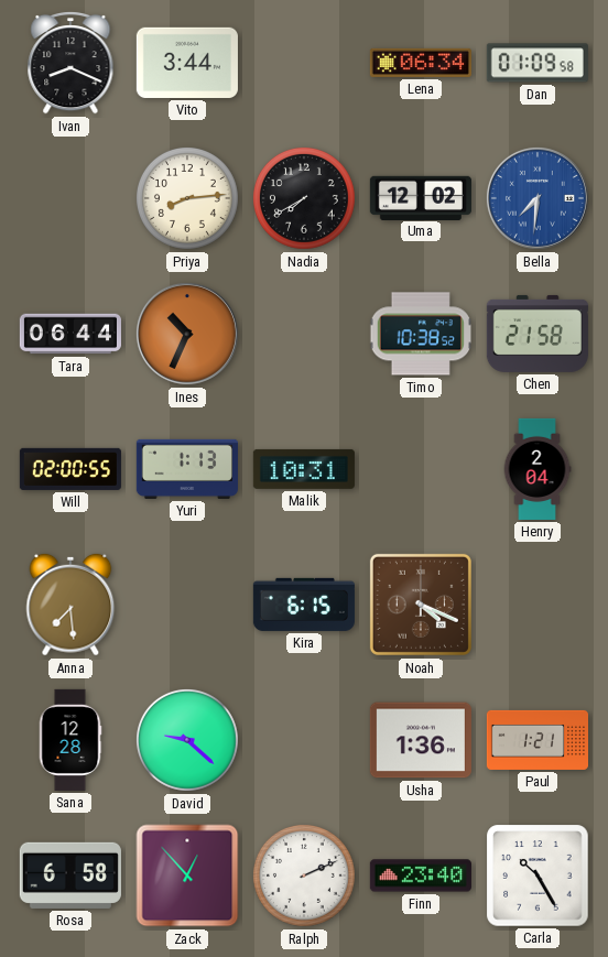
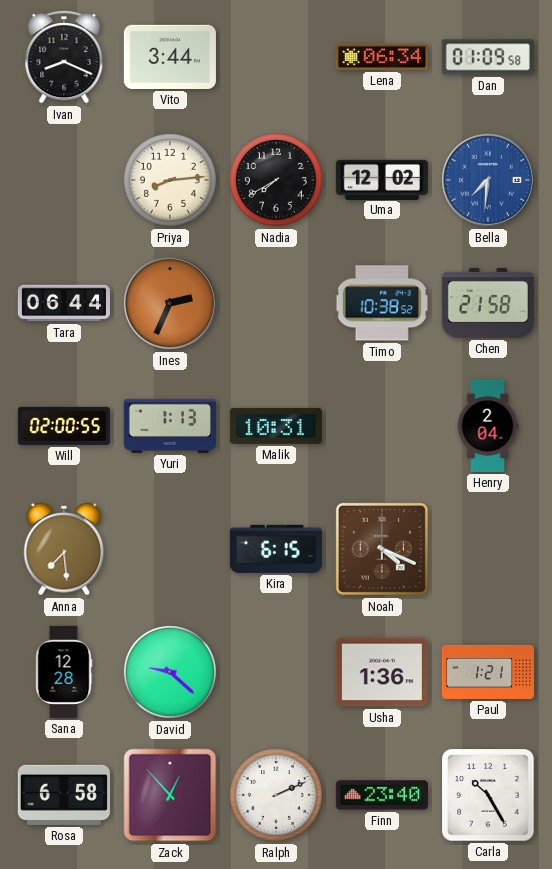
Ines: 10:34 -> 2:34 (170, 303)
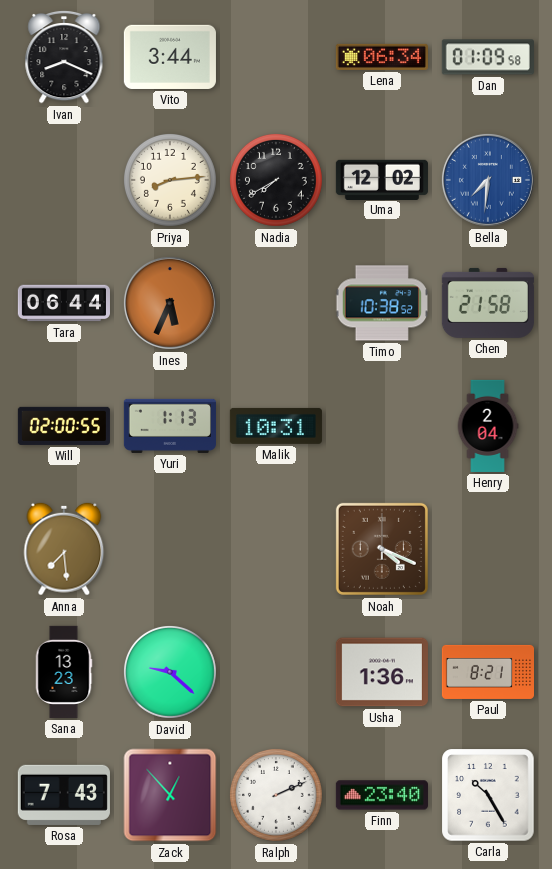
Ines: 2:34 -> 5:34 (170, 303)
Kira: 6:15 -> none (276, 549)
Sana: 12:28 -> 13:23 (64, 672)
Paul: 1:21 -> 8:21 (487, 672)
Rosa: 6:58 -> 7:43 (64, 795)
